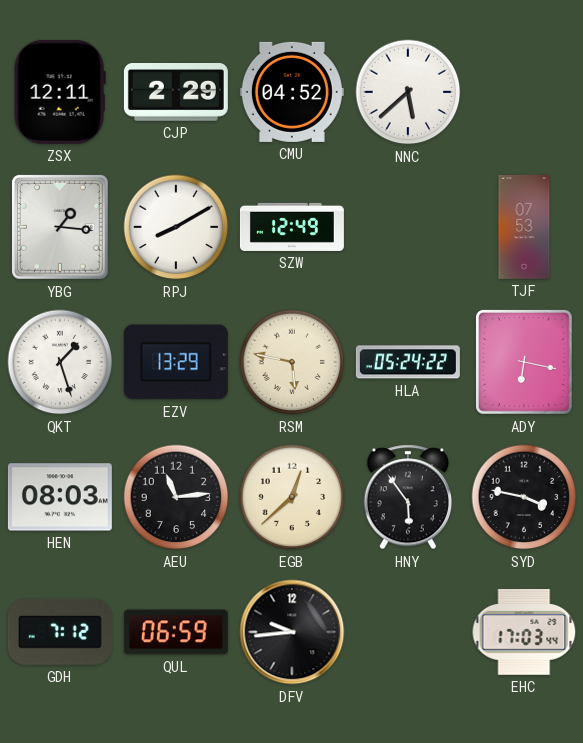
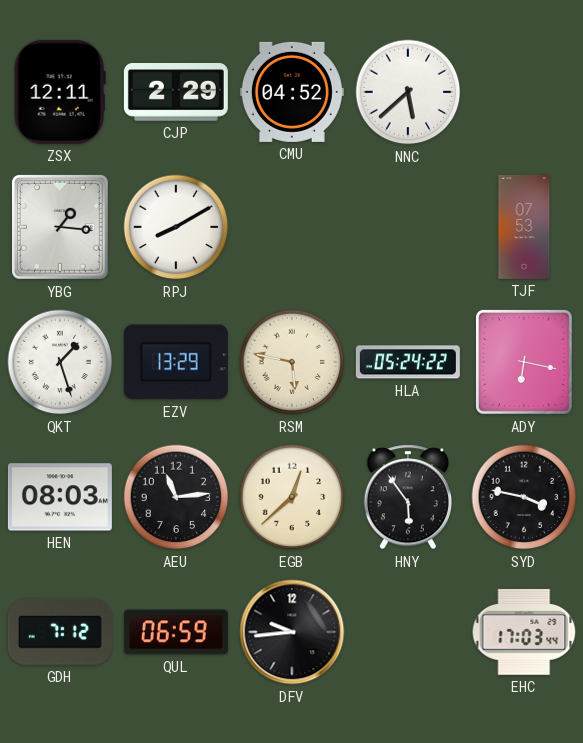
SZW: 12:49 -> none (292, 227)
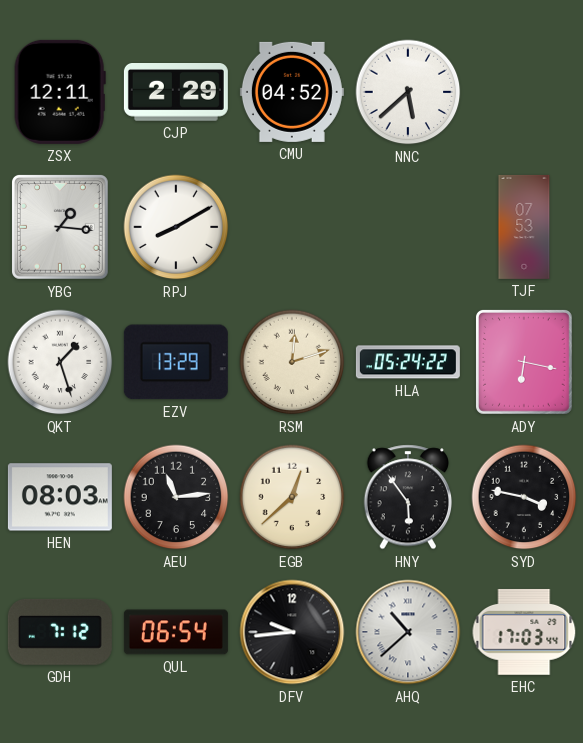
RSM: 5:47 -> 12:12 (292, 362)
QUL: 06:59 -> 06:54 (176, 632)
AHQ: none -> 10:38 (408, 632)
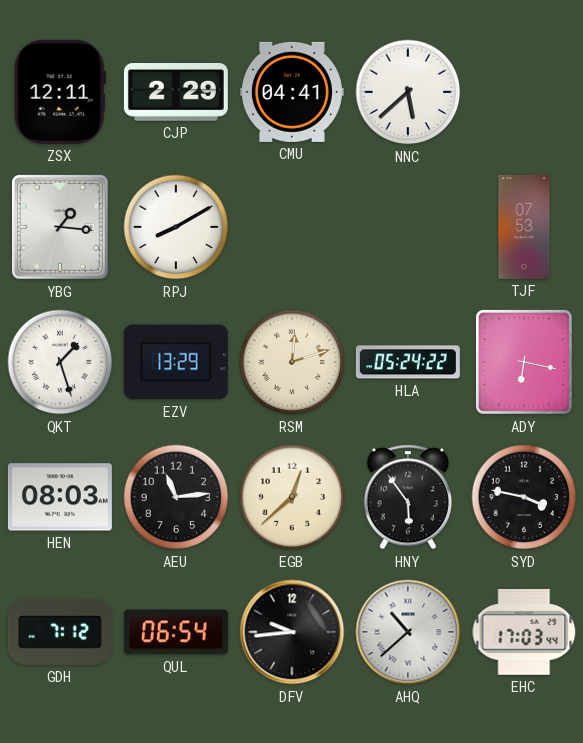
CMU: 04:52 -> 04:41 (292, 92)
